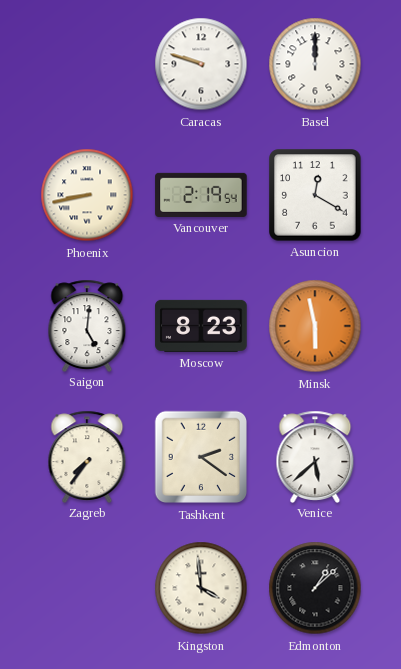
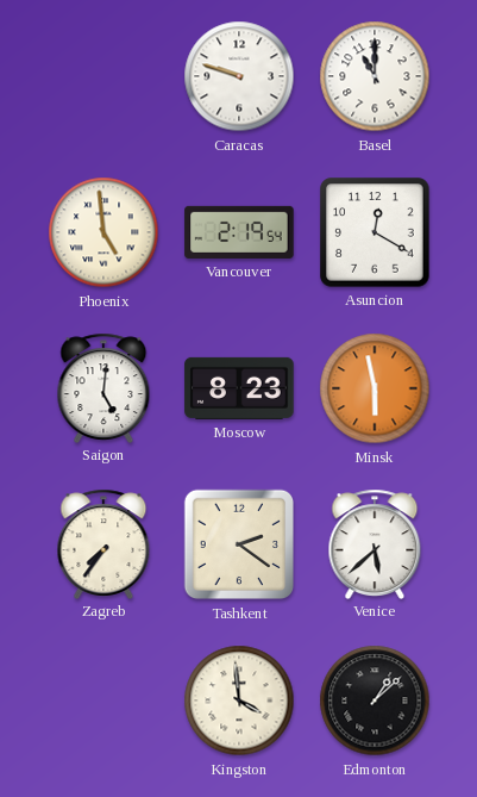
Basel: 12:00 -> 11:00 (375, 76)
Phoenix: 8:43 -> 4:59 (103, 232)
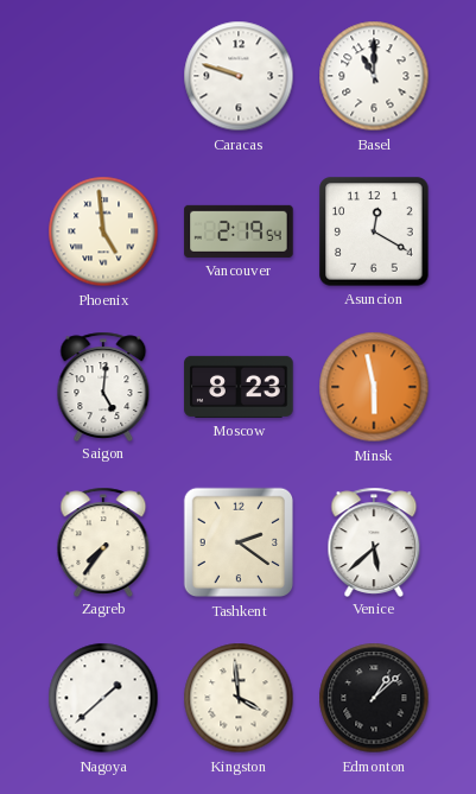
Nagoya: none -> 1:38 (103, 698)
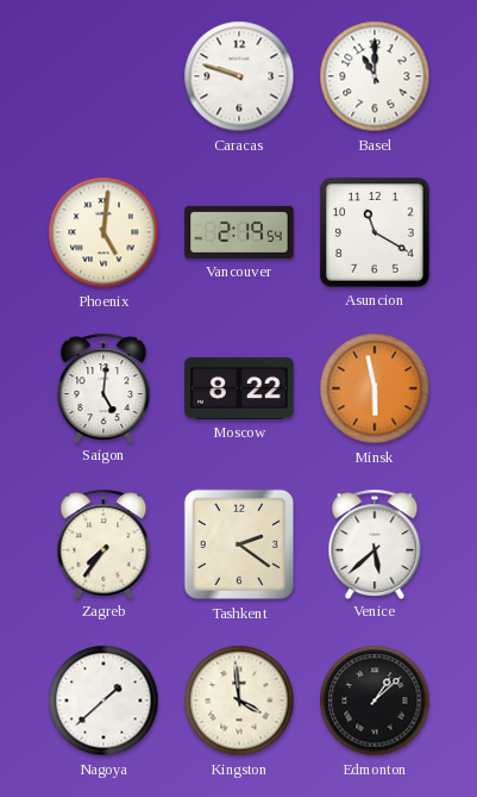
Phoenix: 4:59 -> 5:01 (103, 232)
Asuncion: 12:20 -> 11:20 (375, 232)
Moscow: 8:23 -> 8:22 (239, 388)
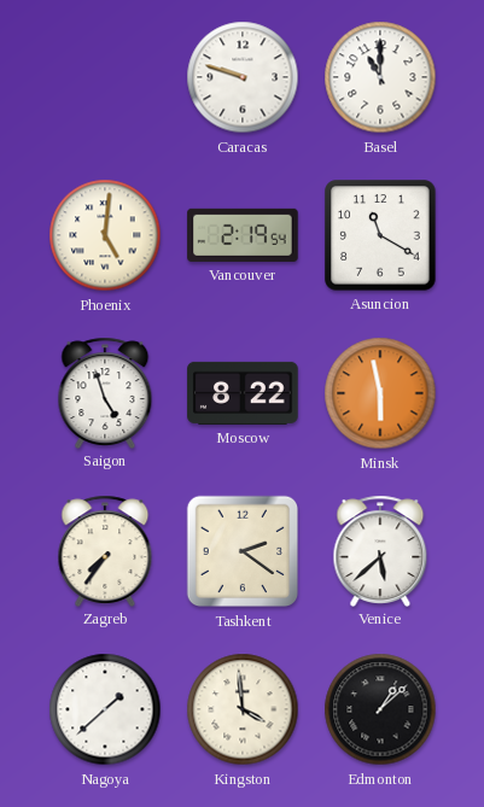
Saigon: 5:01 -> 4:57 (105, 392)
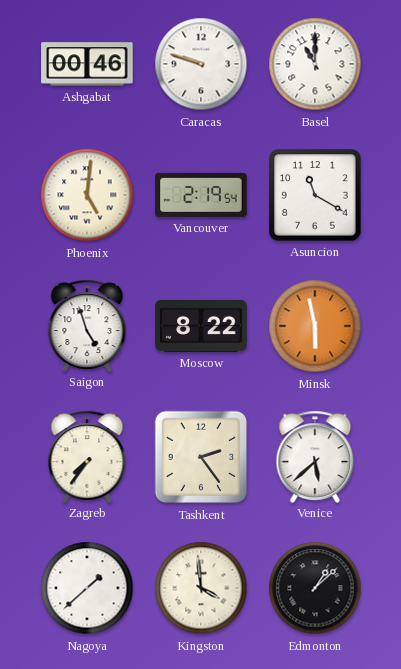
Ashgabat: none -> 00:46 (87, 64)
Tashkent: 2:21 -> 2:24 (201, 457)
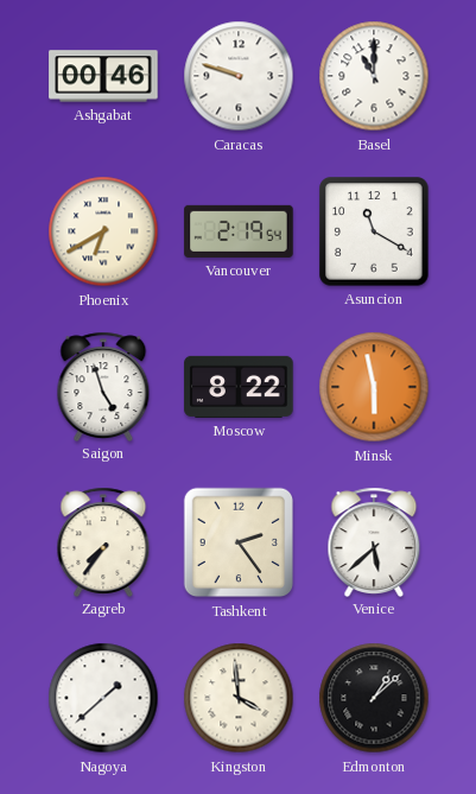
Phoenix: 5:01 -> 6:40 (103, 231)
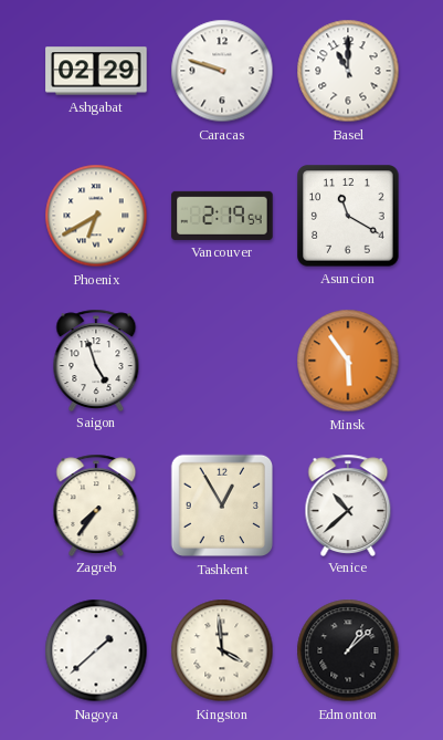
Ashgabat: 00:46 -> 02:29 (96, 71)
Moscow: 8:22 -> none (239, 387)
Minsk: 5:58 -> 5:54 (348, 361)
Tashkent: 2:24 -> 12:55 (222, 506)
Venice: 5:38 -> 10:38 (348, 504)
